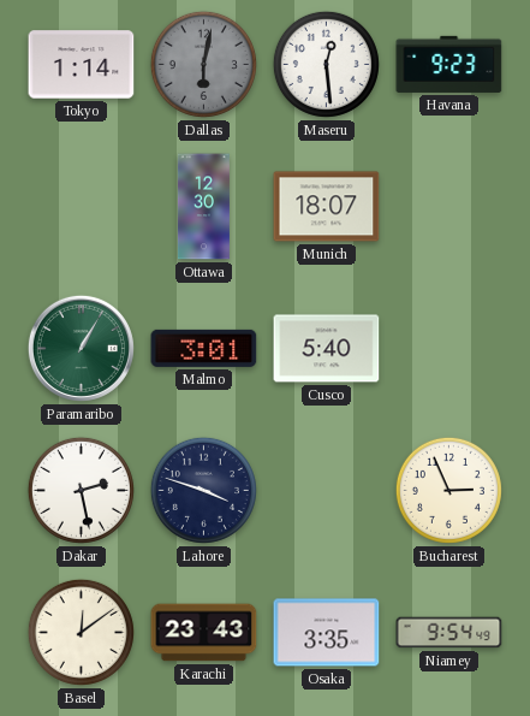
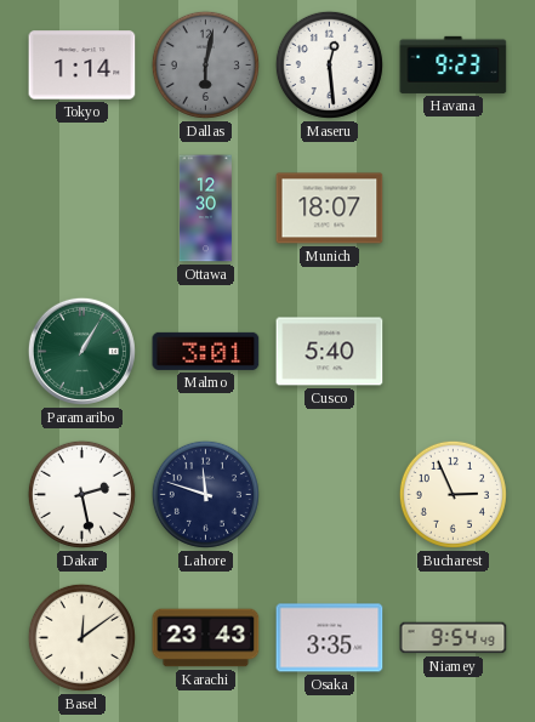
Lahore: 3:48 -> 11:48 (205, 494)
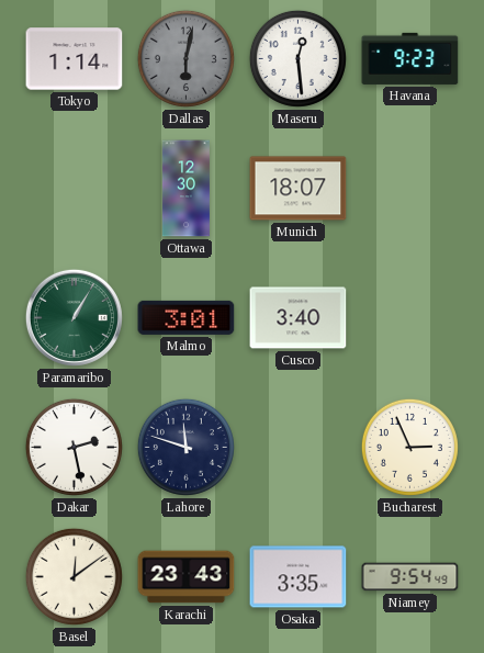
Cusco: 5:40 -> 3:40 (299, 318)
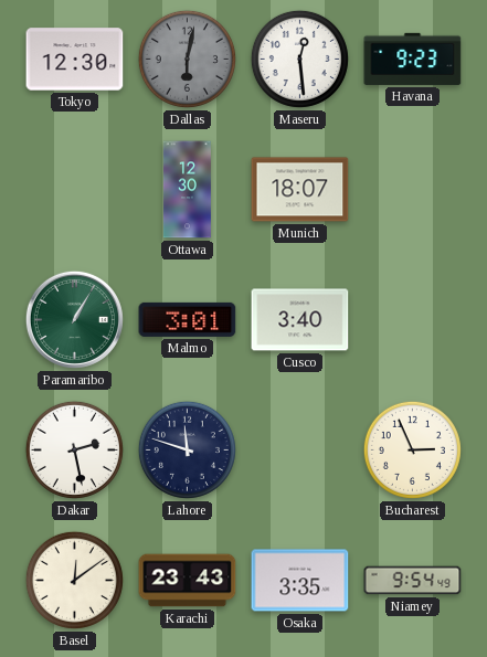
Tokyo: 1:14 -> 12:30 (75, 60)
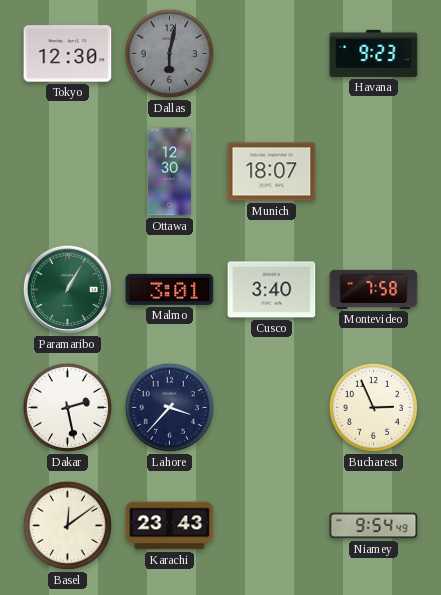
Maseru: 12:29 -> none (299, 59)
Montevideo: none -> 7:58 (374, 289)
Lahore: 11:48 -> 3:37 (169, 407)
Osaka: 3:35 -> none (300, 581)
